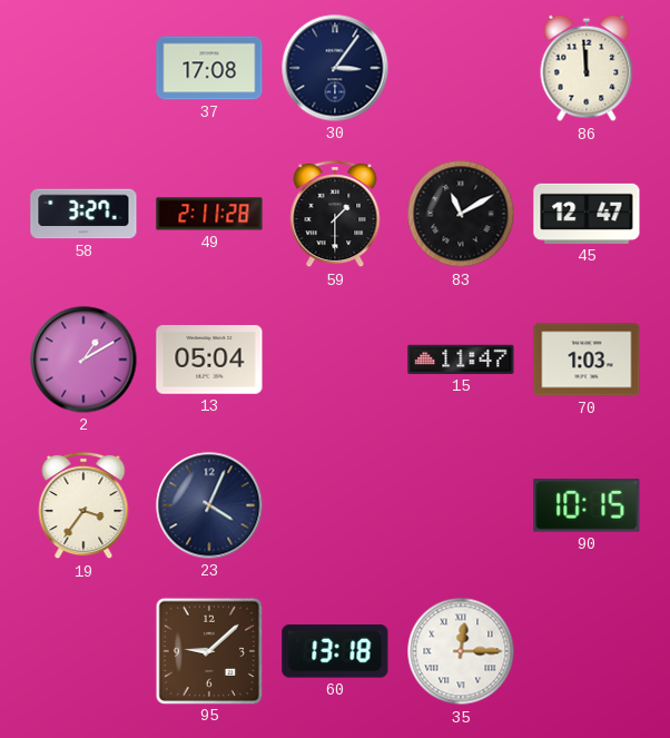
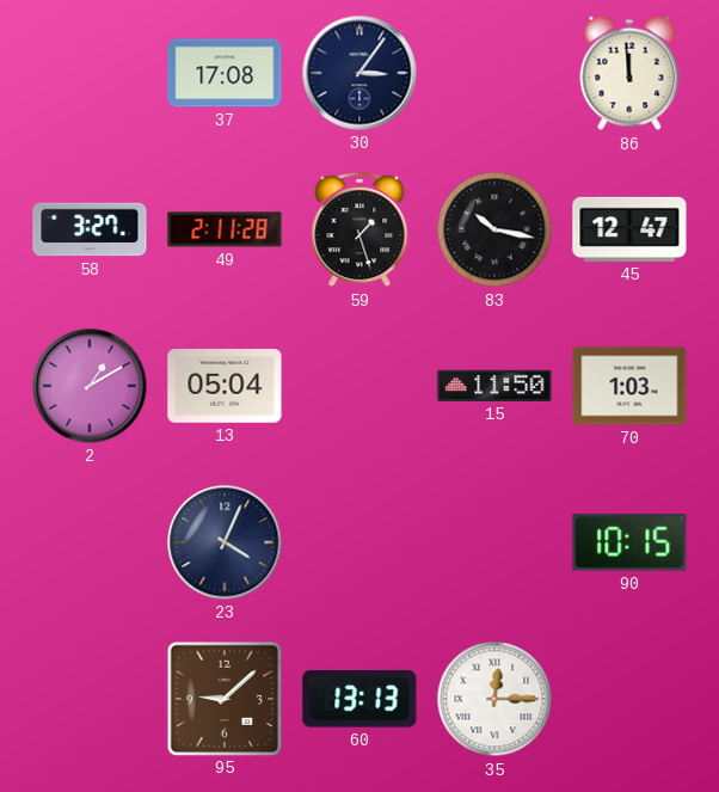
59: 1:30 -> 1:27 (359, 229)
83: 11:10 -> 10:17 (494, 229)
15: 11:47 -> 11:50 (494, 386)
19: 3:36 -> none (83, 505)
60: 13:18 -> 13:13 (359, 699)
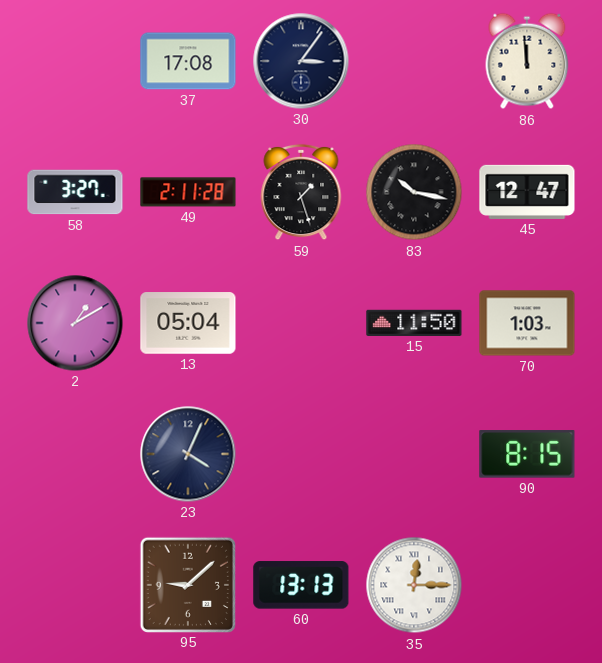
90: 10:15 -> 8:15 (527, 454)
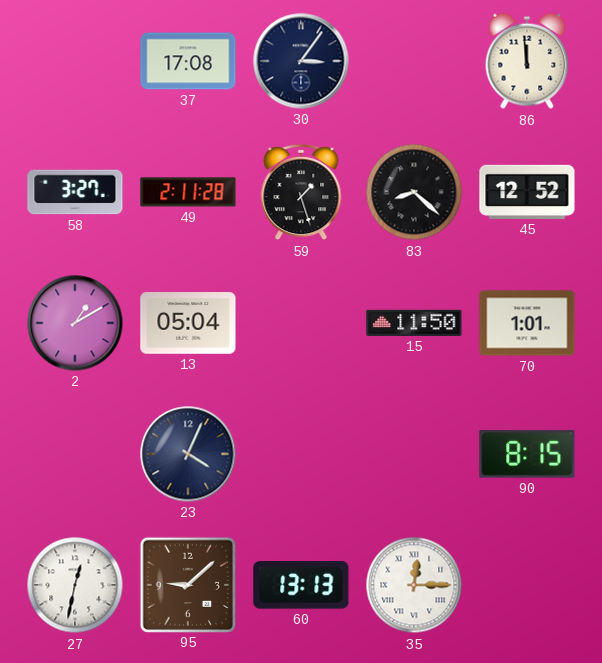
83: 10:17 -> 8:22 (414, 192)
45: 12:47 -> 12:52 (527, 192)
70: 1:03 -> 1:01 (527, 323)
27: none -> 12:32 (75, 585)
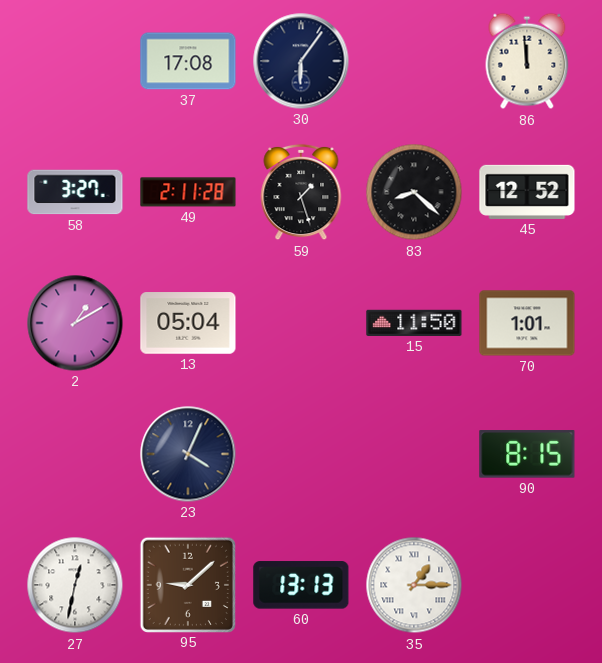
30: 3:06 -> 6:06 (301, 61)
35: 12:15 -> 1:15 (414, 585)
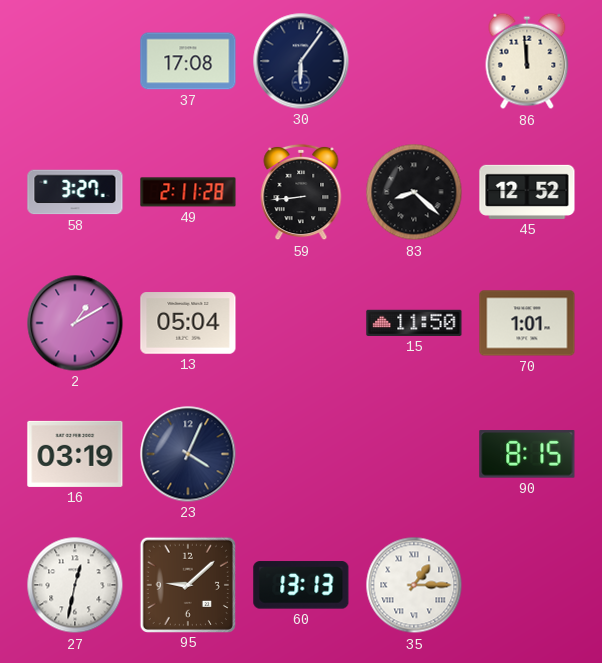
59: 1:27 -> 8:44 (301, 192)
16: none -> 03:19 (75, 454)
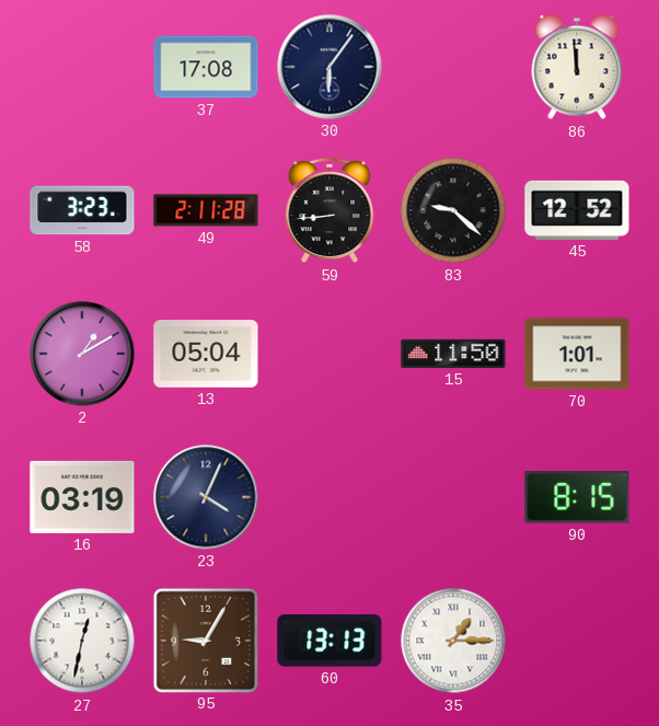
58: 3:27 -> 3:23 (82, 210)
83: 8:22 -> 9:22 (453, 210)
95: 9:08 -> 9:05 (205, 639)
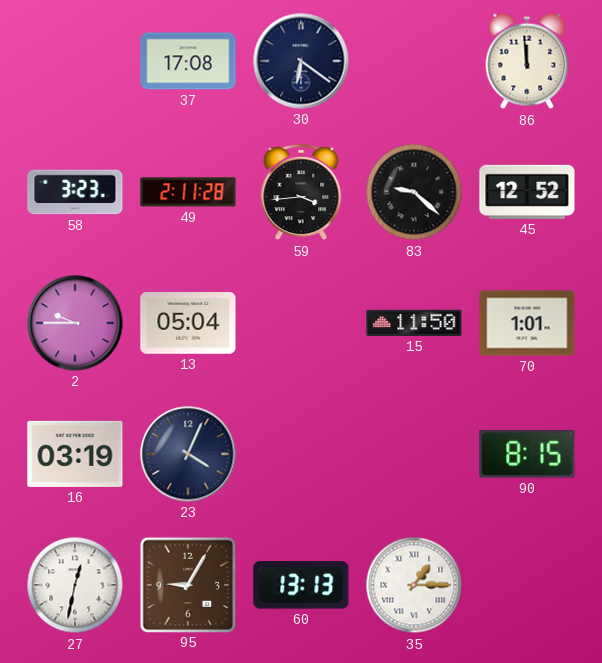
30: 6:06 -> 6:21 (301, 61)
59: 8:44 -> 3:44 (301, 192)
2: 1:10 -> 9:45 (75, 323)
